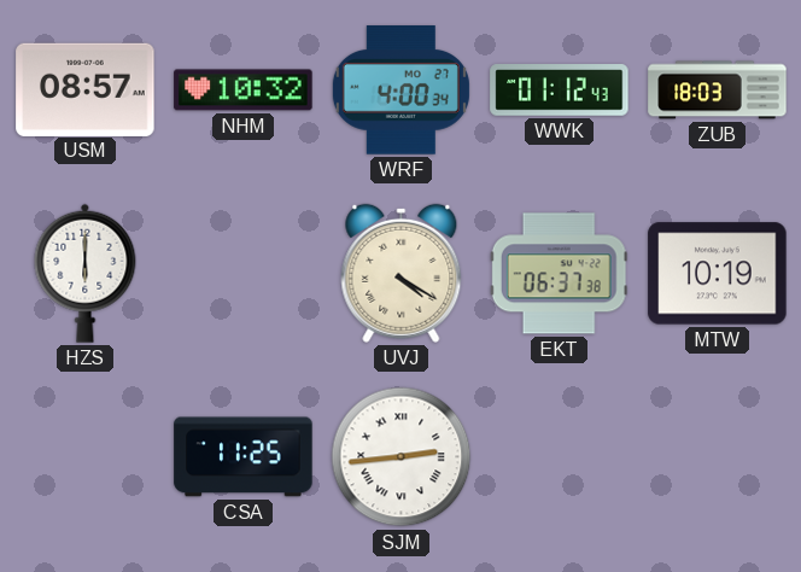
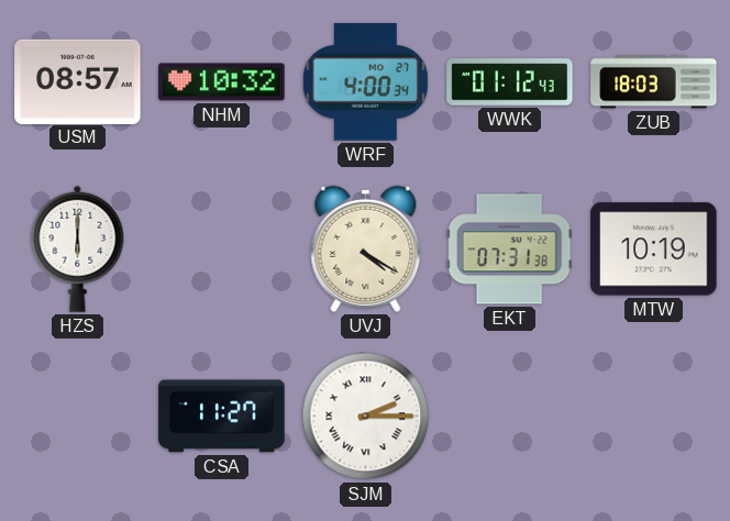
EKT: 06:37 -> 07:31 (509, 250)
CSA: 11:25 -> 11:27 (222, 417)
SJM: 2:44 -> 2:15 (366, 417)
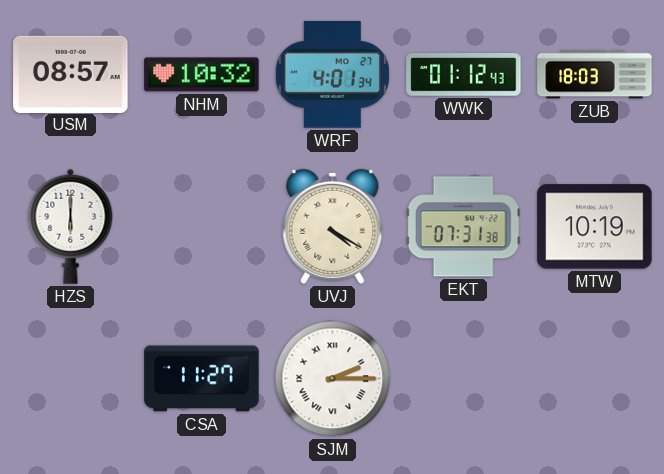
WRF: 4:00 -> 4:01 (332, 75)
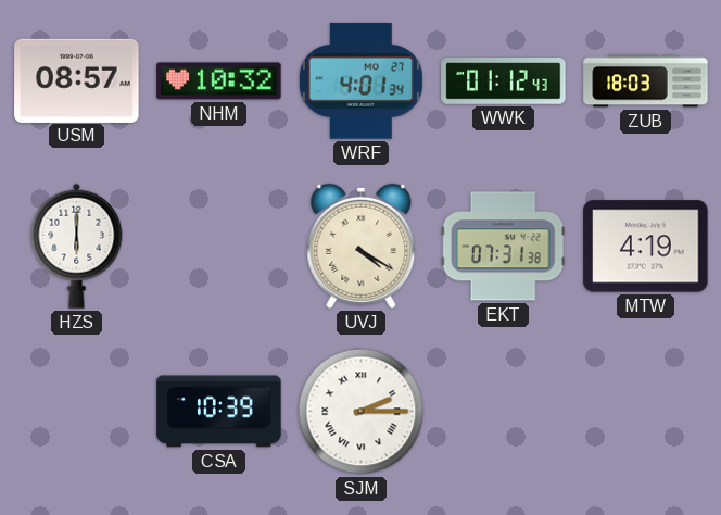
MTW: 10:19 -> 4:19 (646, 247)
CSA: 11:27 -> 10:39 (219, 412)
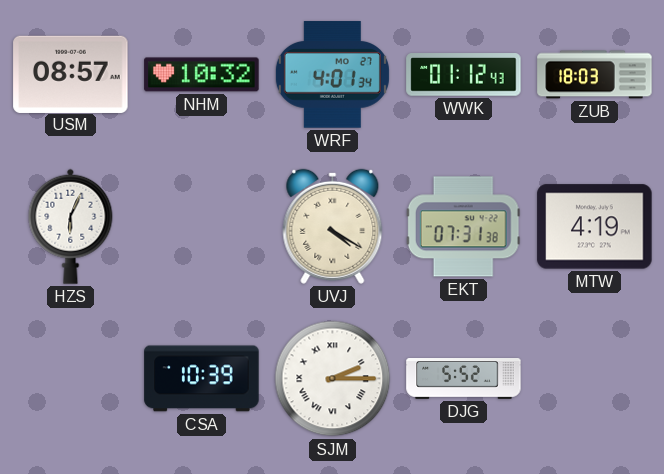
HZS: 6:00 -> 6:04 (71, 226)
DJG: none -> 5:52 (464, 379)
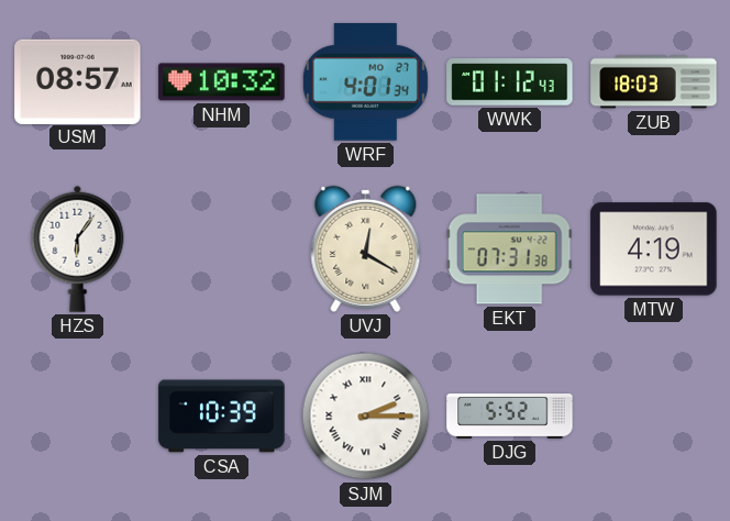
HZS: 6:04 -> 6:06 (78, 248)
UVJ: 4:20 -> 12:20 (366, 248)
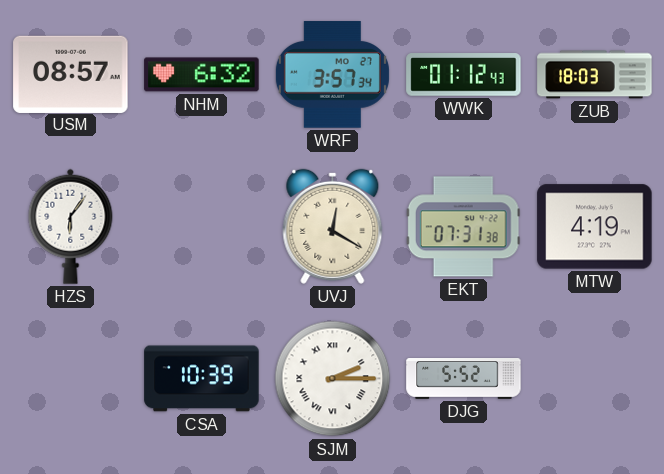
NHM: 10:32 -> 6:32 (202, 75)
WRF: 4:01 -> 3:57 (332, 75)
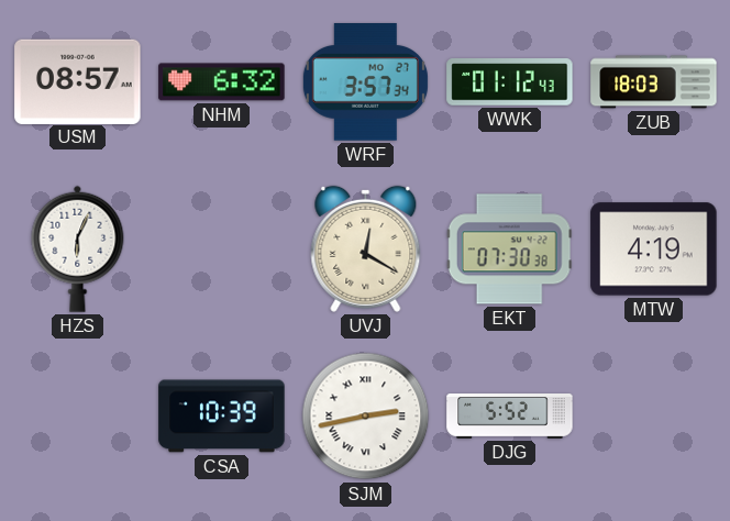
HZS: 6:06 -> 6:04 (78, 248)
EKT: 07:31 -> 07:30 (509, 250)
SJM: 2:15 -> 2:43 (366, 417)
